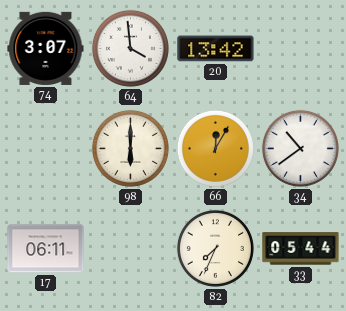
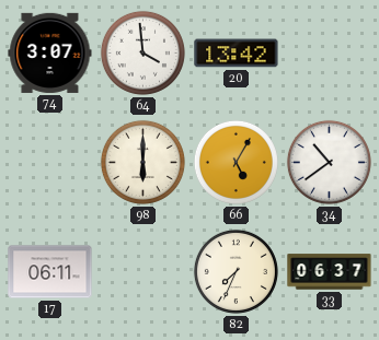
66: 12:05 -> 5:05 (236, 162)
33: 05:44 -> 06:37 (330, 272)
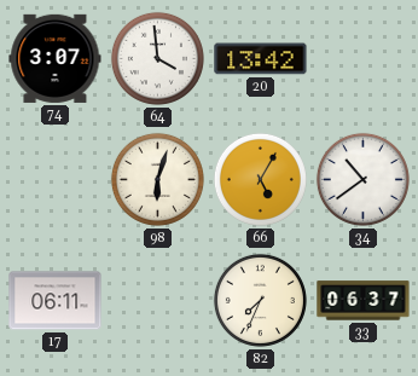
98: 6:00 -> 6:03 (157, 179)
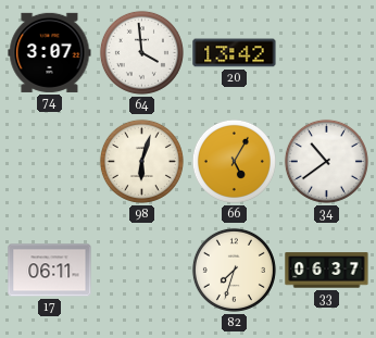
82: 7:34 -> 7:33 (234, 270)
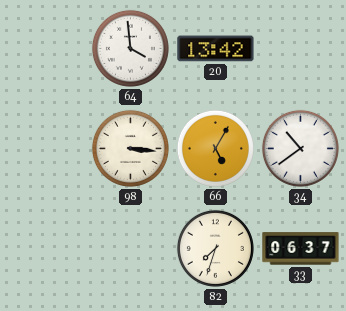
74: 3:07 -> none (50, 52)
98: 6:03 -> 3:16 (130, 148)
17: 06:11 -> none (50, 271)
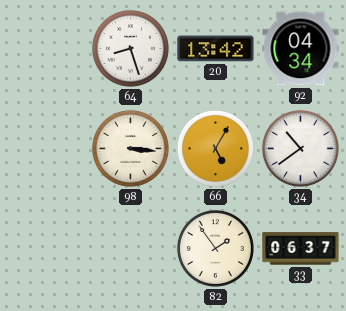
64: 3:59 -> 8:27 (130, 48)
92: none -> 04:34 (301, 49)
82: 7:33 -> 1:54 (215, 248)
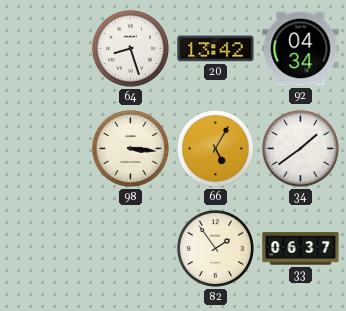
34: 10:39 -> 1:39 (300, 148)
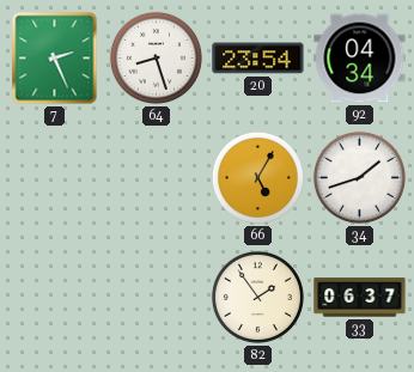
7: none -> 2:26 (55, 59)
20: 13:42 -> 23:54 (258, 59)
98: 3:16 -> none (130, 148)
34: 1:39 -> 1:42 (359, 177)
